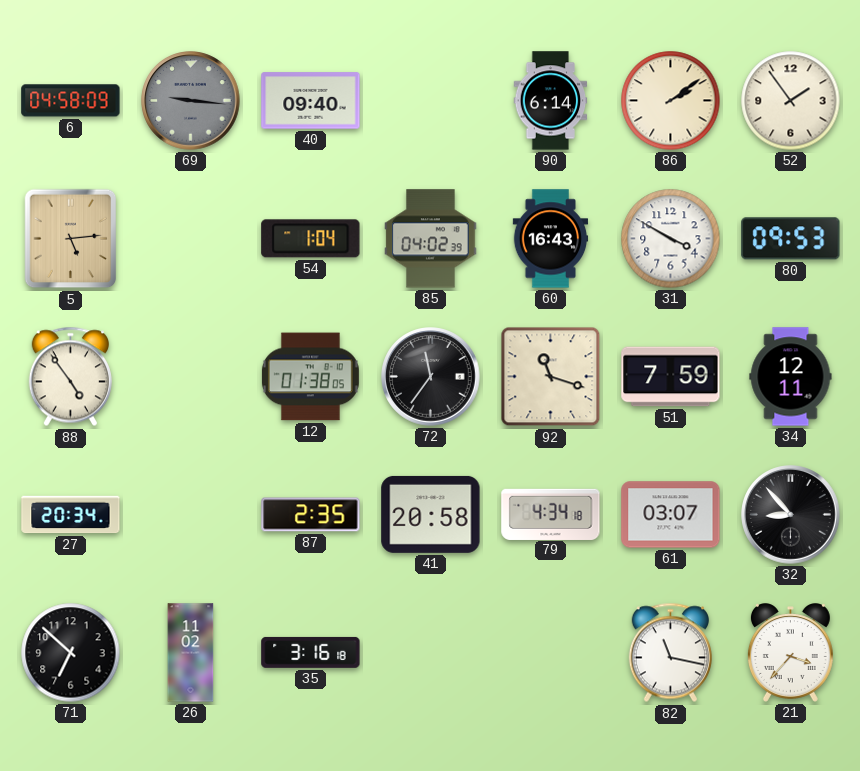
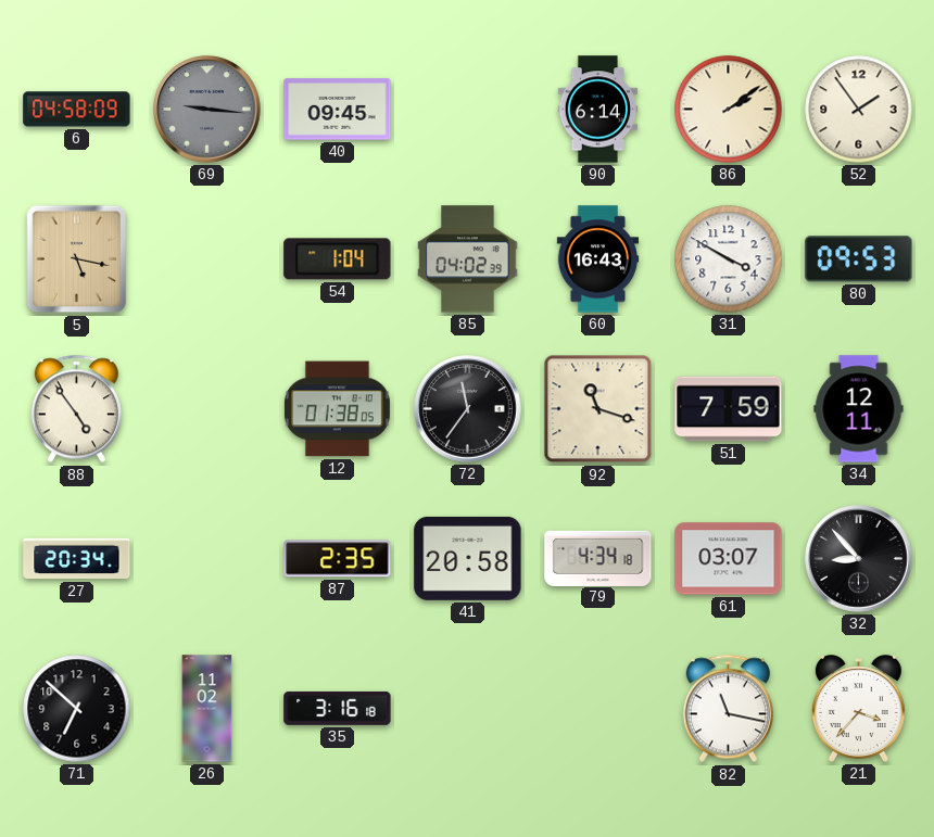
40: 09:40 -> 09:45 (338, 110)
5: 5:14 -> 5:17 (77, 259)
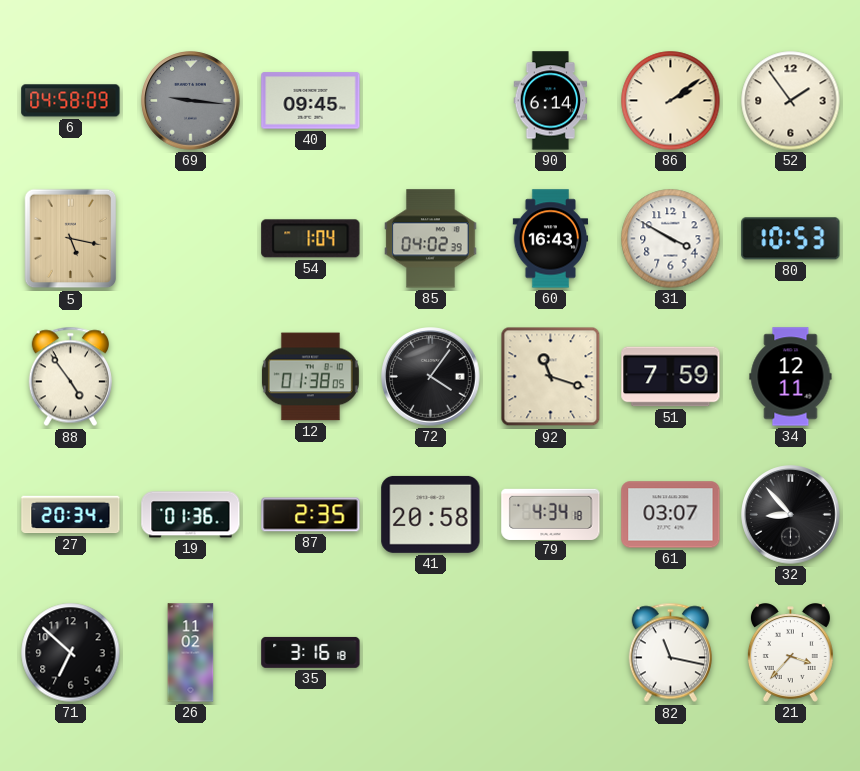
80: 09:53 -> 10:53 (791, 239)
72: 11:36 -> 4:06 (431, 377)
19: none -> 01:36 (191, 515)
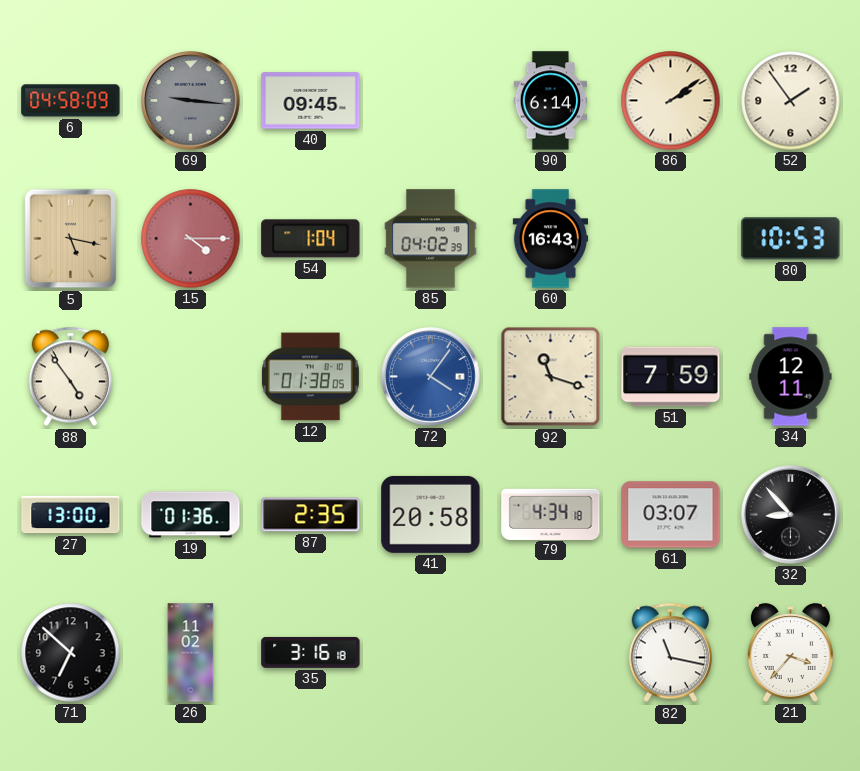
15: none -> 4:15 (191, 239)
31: 3:50 -> none (671, 239)
72 dial: black -> blue (431, 377)
27: 20:34 -> 13:00 (71, 515)
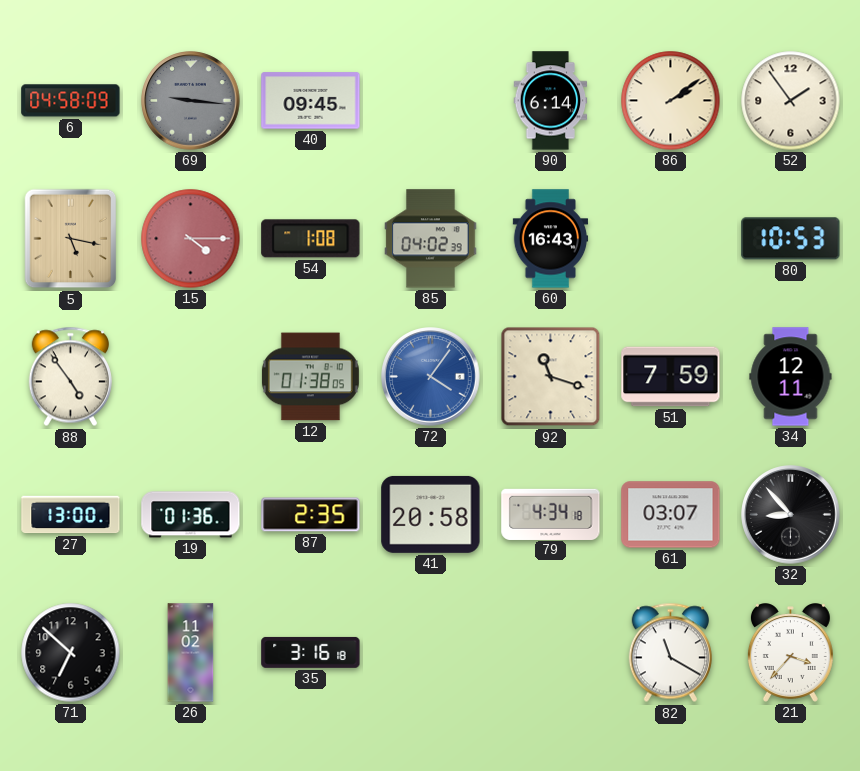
54: 1:04 -> 1:08 (311, 239)
82: 11:17 -> 11:20 (670, 653)
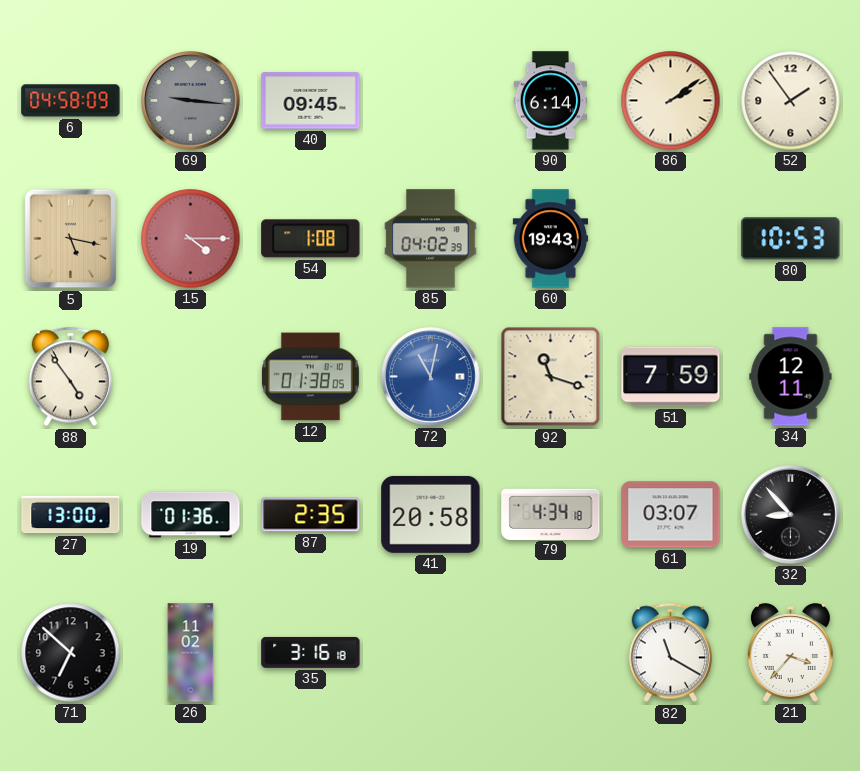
60: 16:43 -> 19:43 (551, 239)
72: 4:06 -> 11:02 (431, 377)
